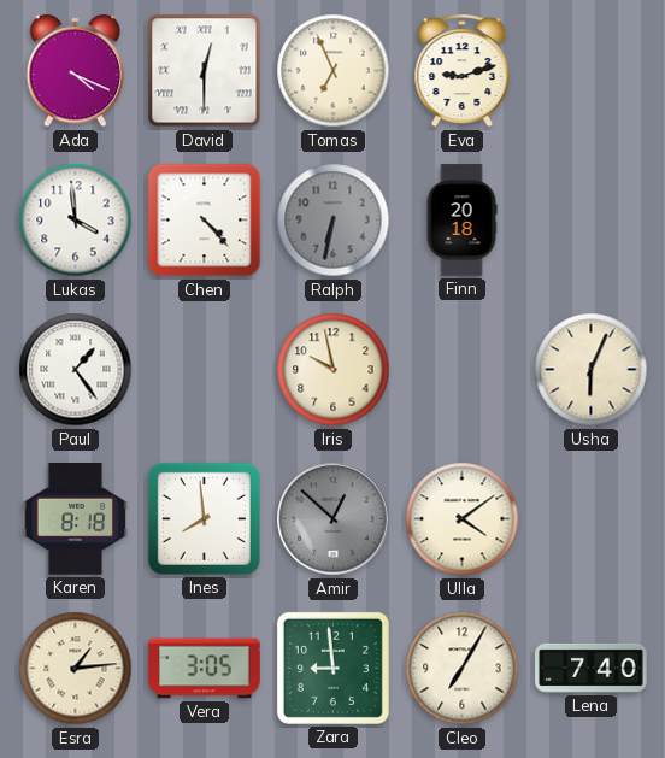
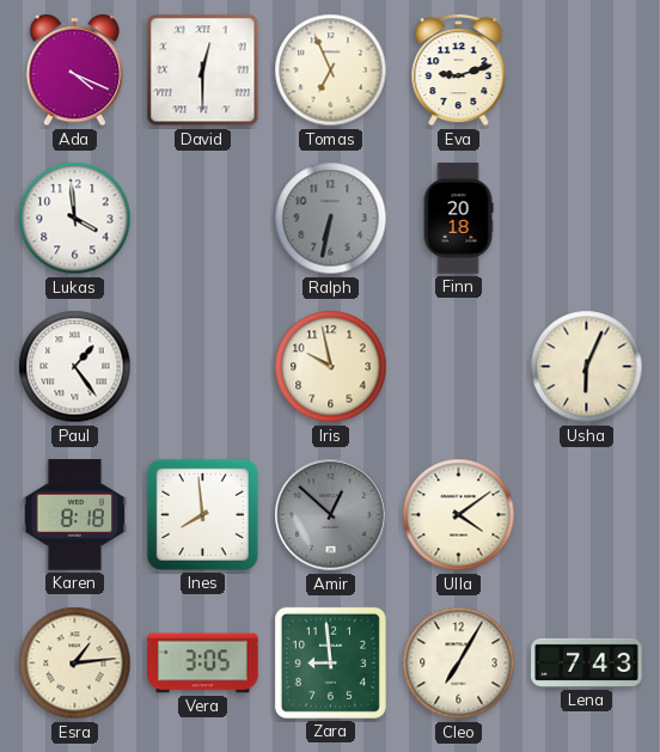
Chen: 4:23 -> none (205, 221)
Lena: 7:40 -> 7:43 (587, 662)
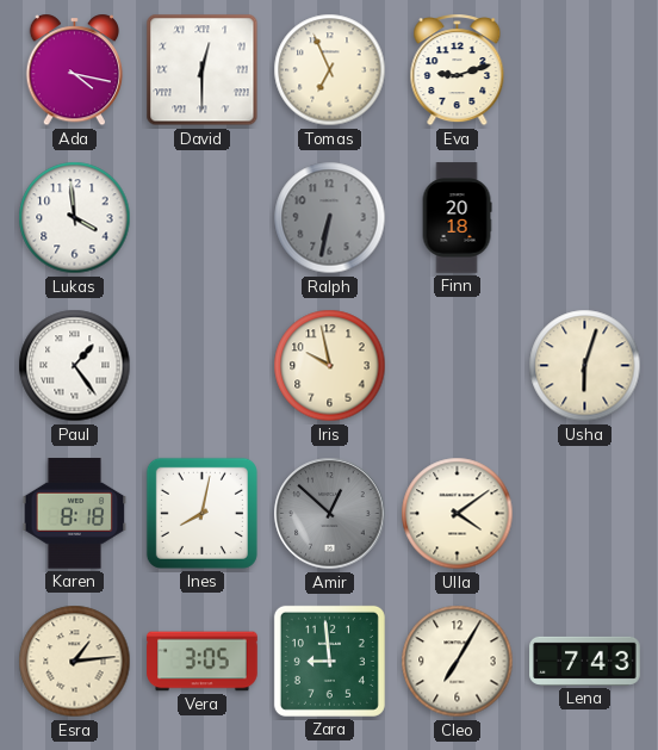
Ada: 4:19 -> 4:17 (75, 70)
Usha: 6:04 -> 6:03 (585, 366)
Ines: 7:59 -> 8:02 (201, 513)
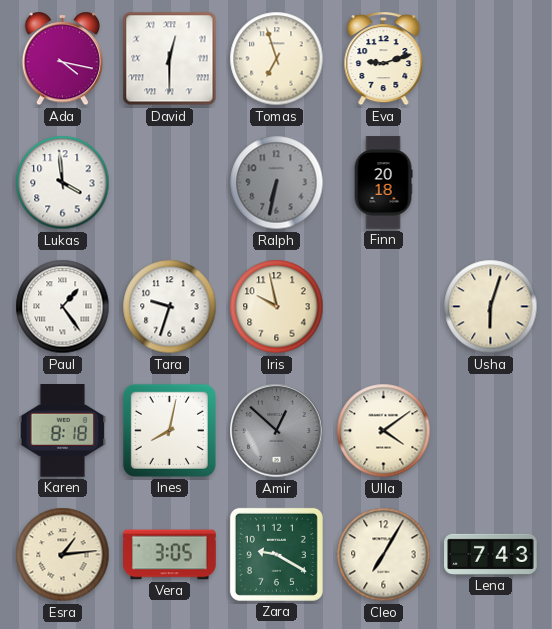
Tomas: 6:56 -> 6:57 (277, 59)
Tara: none -> 9:33 (170, 307)
Zara: 8:59 -> 9:20 (276, 554)
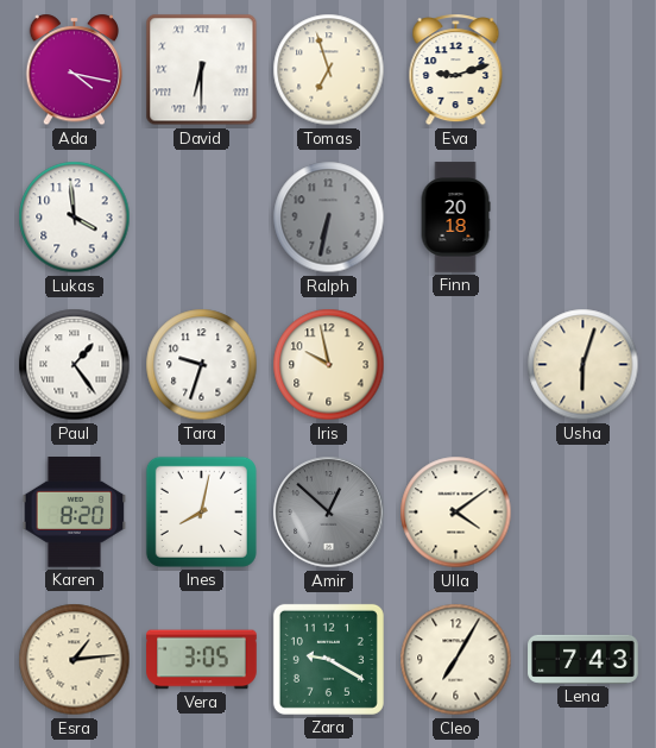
David: 12:30 -> 6:30 (202, 70)
Karen: 8:18 -> 8:20 (75, 513)
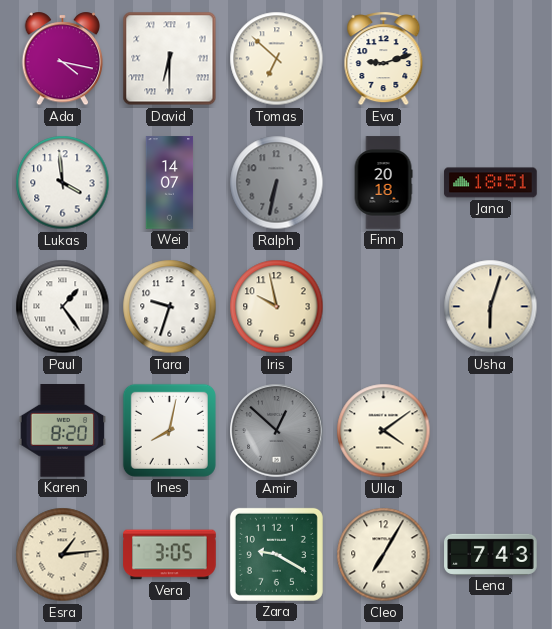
Tomas: 6:57 -> 6:52 (277, 59)
Wei: none -> 14:07 (170, 183)
Jana: none -> 18:51 (491, 183)
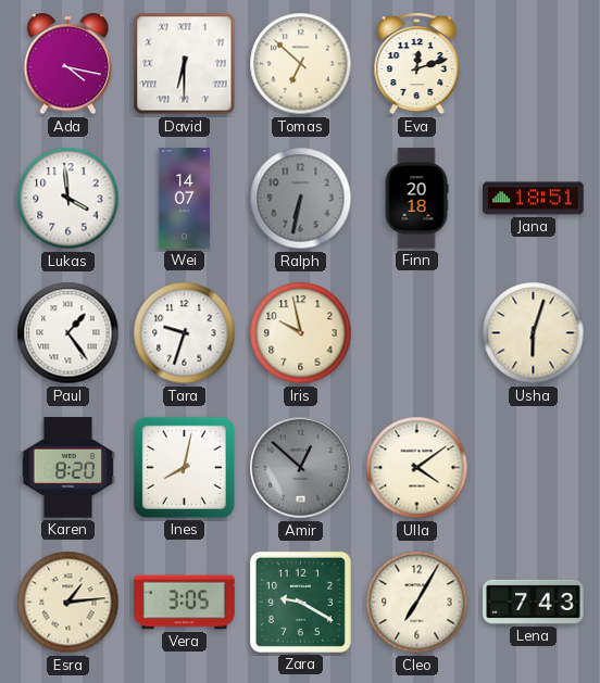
Eva: 9:12 -> 12:12 (417, 64)
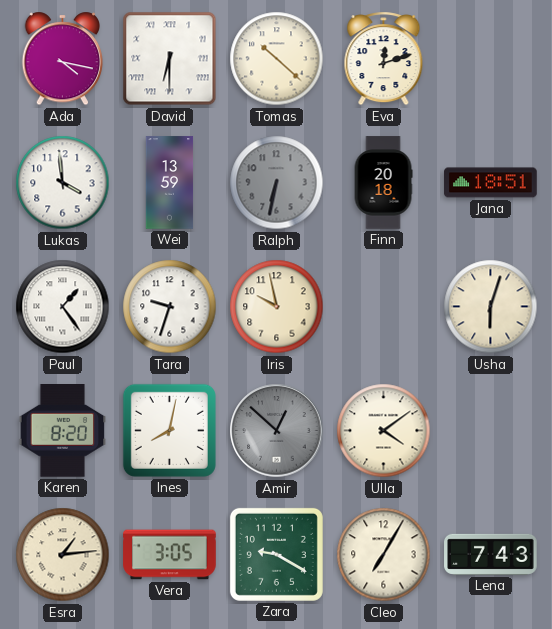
Tomas: 6:52 -> 10:22 (277, 59)
Wei: 14:07 -> 13:59 (170, 183)
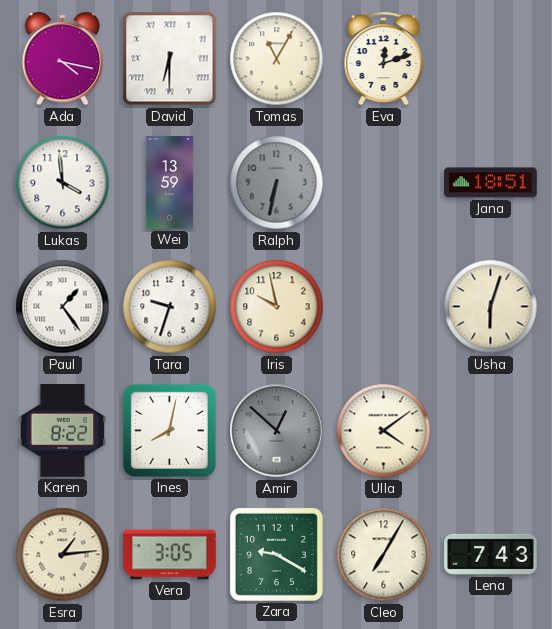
Tomas: 10:22 -> 11:05 (277, 59)
Finn: 20:18 -> none (383, 183)
Karen: 8:20 -> 8:22 (63, 431)
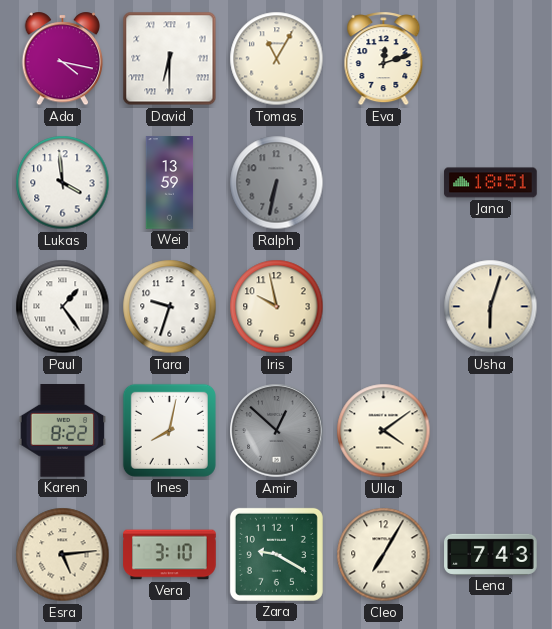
Esra: 1:14 -> 5:14 (63, 555)
Vera: 3:05 -> 3:10 (170, 555)
